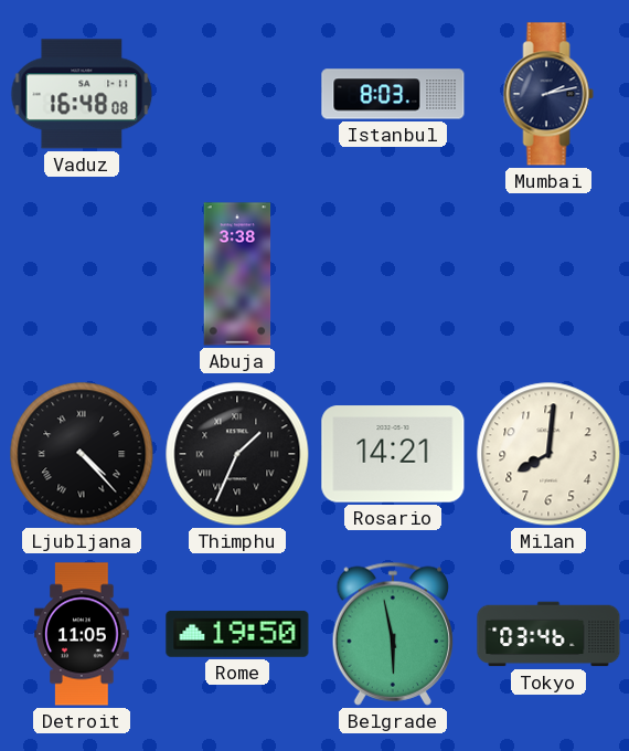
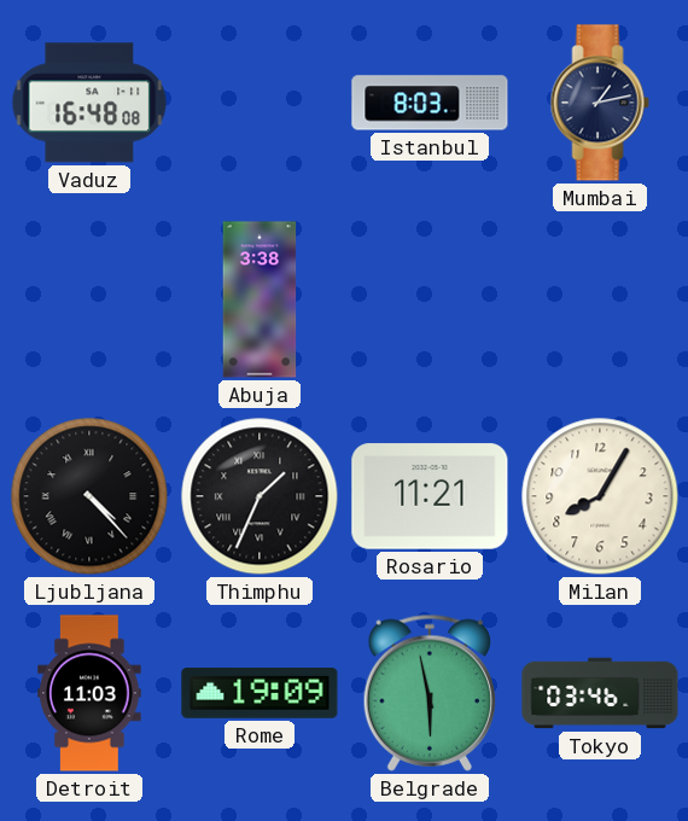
Mumbai: 2:13 -> 1:13 (600, 103)
Rosario: 14:21 -> 11:21 (430, 496)
Milan: 8:01 -> 8:05 (600, 496)
Detroit: 11:05 -> 11:03 (89, 693)
Rome: 19:50 -> 19:09 (260, 693)
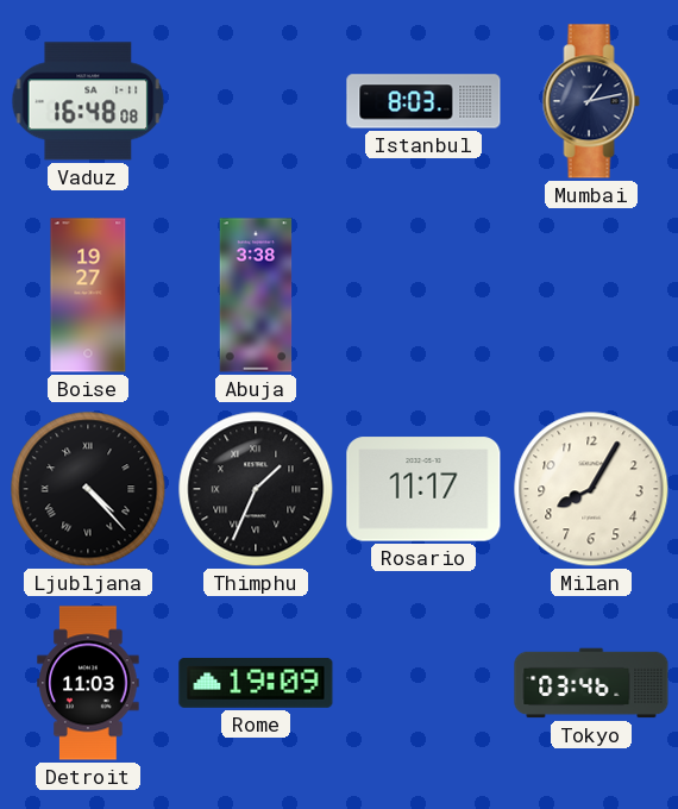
Boise: none -> 19:27 (88, 295)
Rosario: 11:21 -> 11:17 (423, 489)
Belgrade: 5:58 -> none (428, 693)
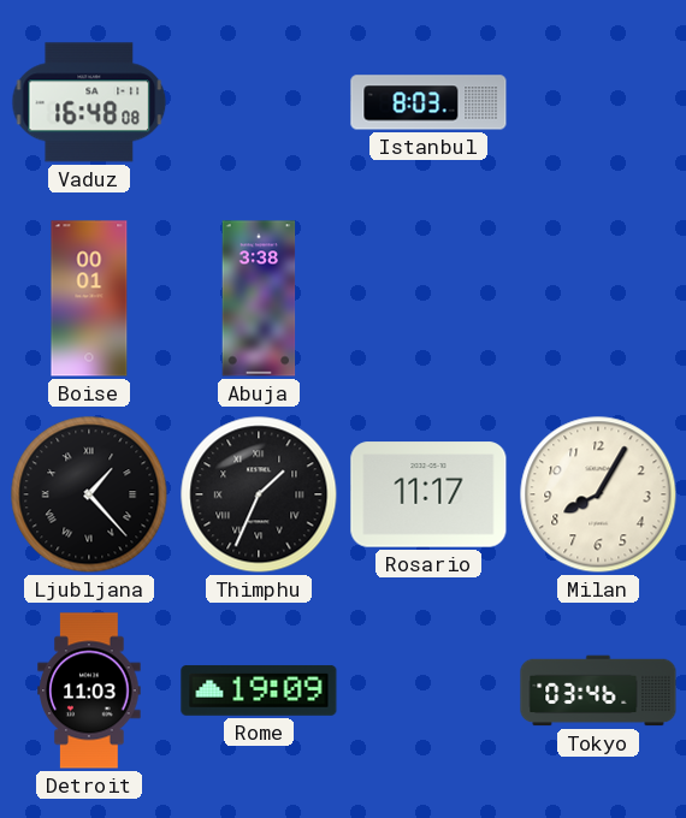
Mumbai: 1:13 -> none (591, 101)
Boise: 19:27 -> 00:01 (89, 298)
Ljubljana: 4:23 -> 1:23 (89, 494)
